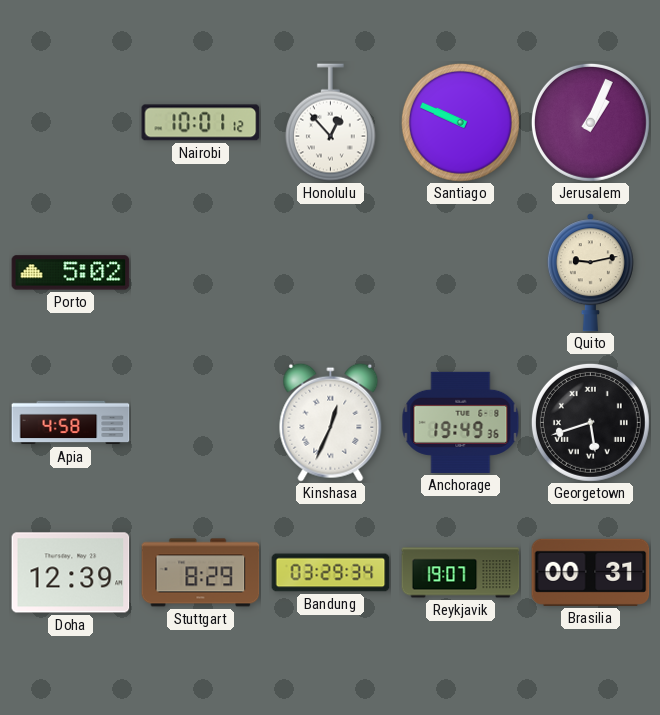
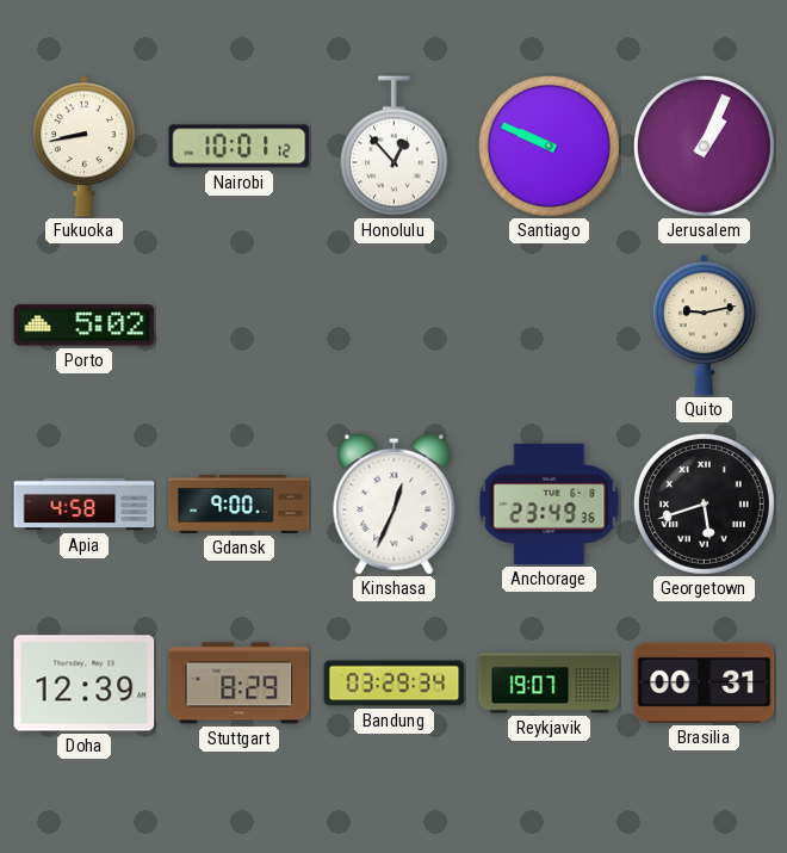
Fukuoka: none -> 8:43 (83, 147)
Gdansk: none -> 9:00 (240, 503)
Anchorage: 19:49 -> 23:49 (550, 503)
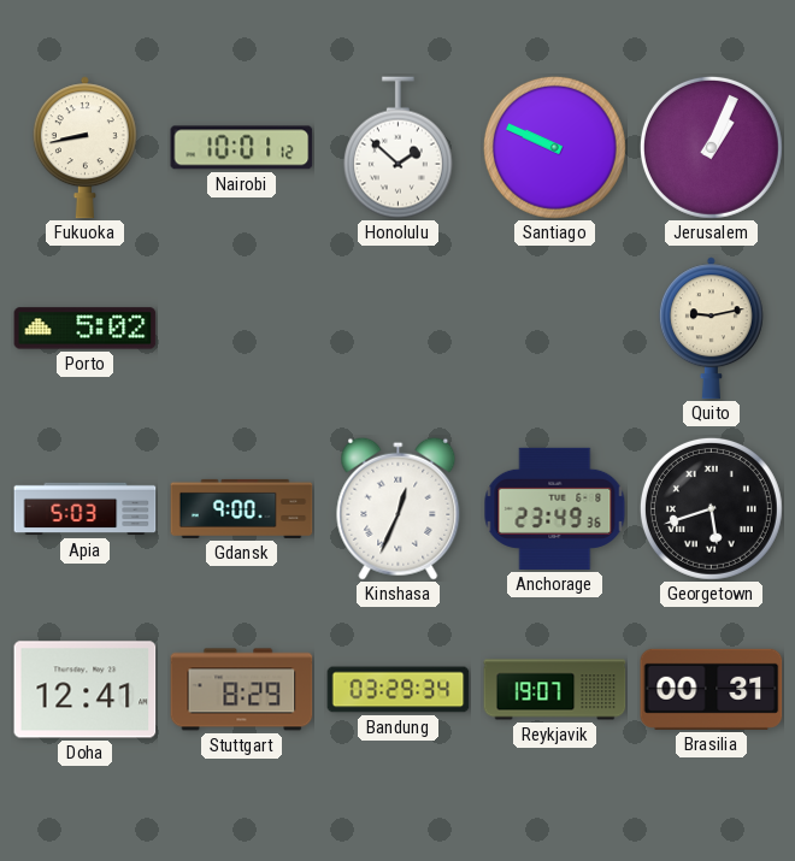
Honolulu: 12:53 -> 1:52 (397, 148)
Apia: 4:58 -> 5:03 (86, 509)
Doha: 12:39 -> 12:41 (86, 690)
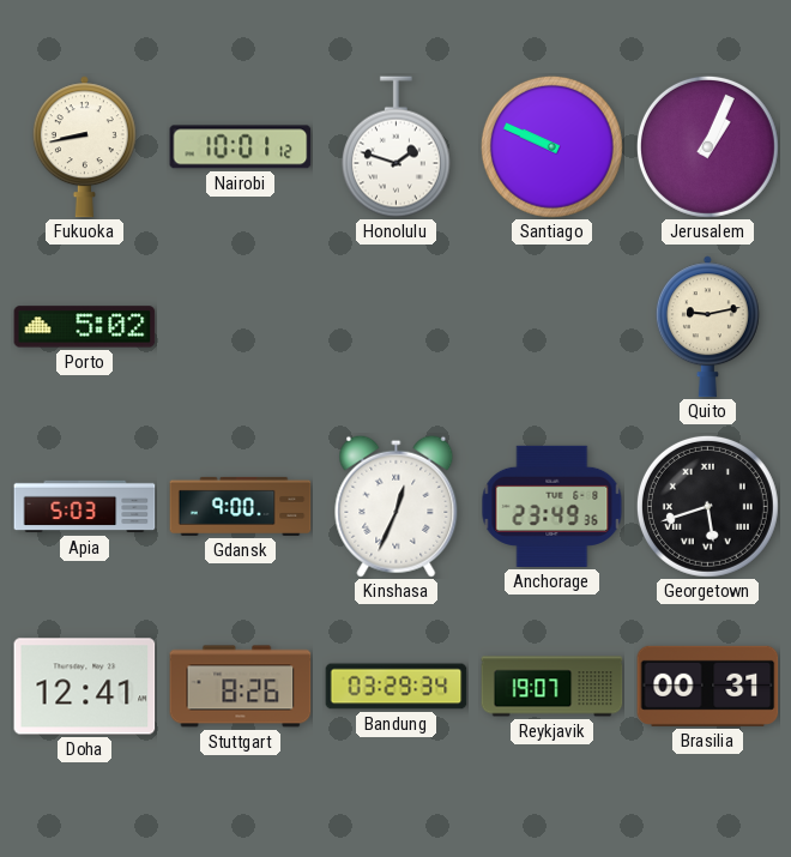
Honolulu: 1:52 -> 1:48 (395, 147)
Stuttgart: 8:29 -> 8:26 (241, 687)
